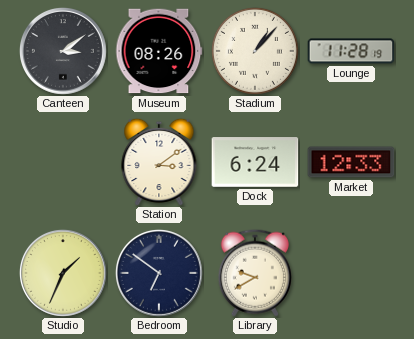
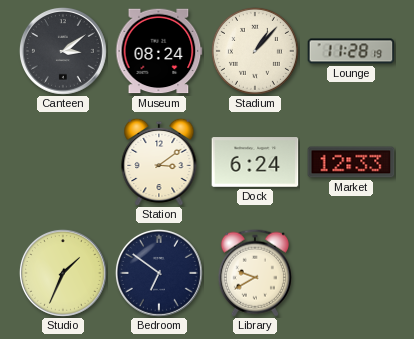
Museum: 08:26 -> 08:24 (159, 51)
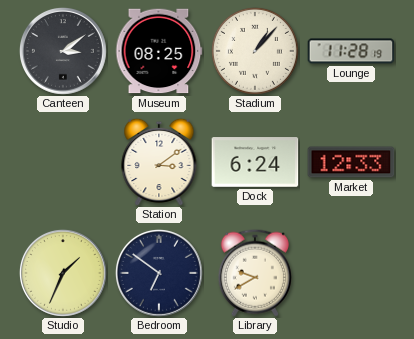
Museum: 08:24 -> 08:25 (159, 51)
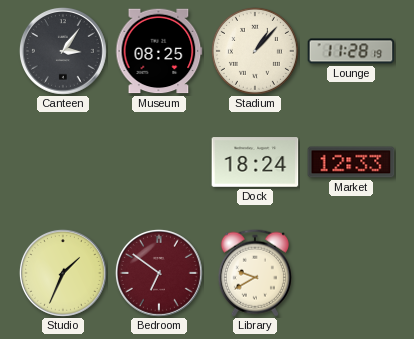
Canteen: 3:09 -> 3:06 (63, 51)
Station: 3:09 -> none (159, 162)
Dock: 6:24 -> 18:24 (255, 162)
Bedroom dial: navy -> burgundy (159, 273)
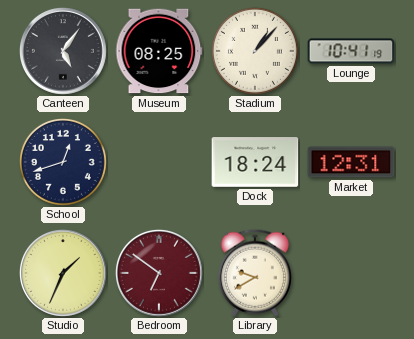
Canteen: 3:06 -> 5:06 (63, 51)
Lounge: 11:28 -> 10:41 (351, 51)
School: none -> 12:42 (63, 162)
Market: 12:33 -> 12:31 (351, 162)
